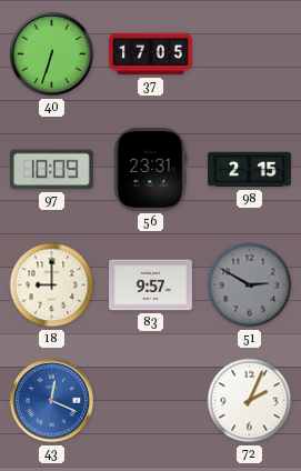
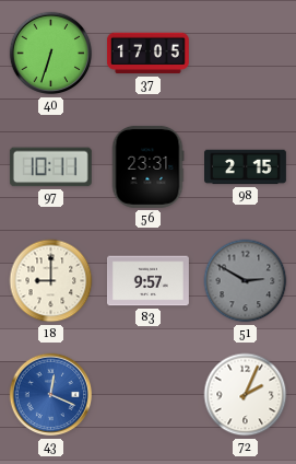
97: 10:09 -> 10:11 (50, 167)
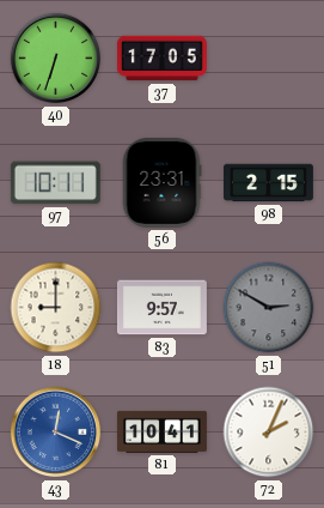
81: none -> 10:41 (163, 431)
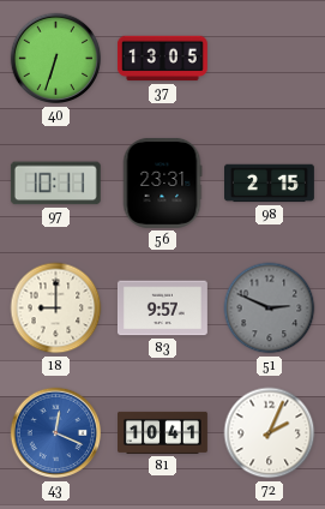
37: 17:05 -> 13:05 (162, 59)
51: 2:50 -> 2:49 (270, 309)
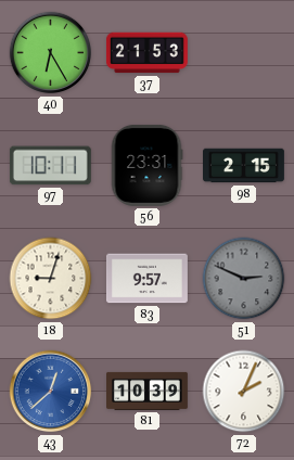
40: 6:33 -> 6:25 (51, 53)
37: 13:05 -> 21:53 (146, 53)
18: 9:00 -> 9:03 (51, 279)
43: 12:19 -> 12:38 (51, 392)
81: 10:41 -> 10:39 (148, 391)
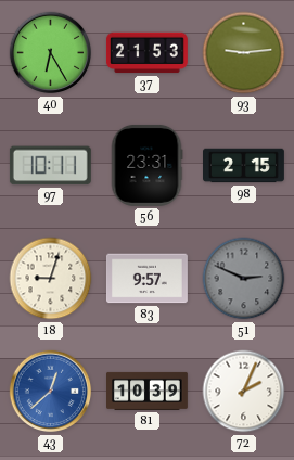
93: none -> 9:14 (244, 53)
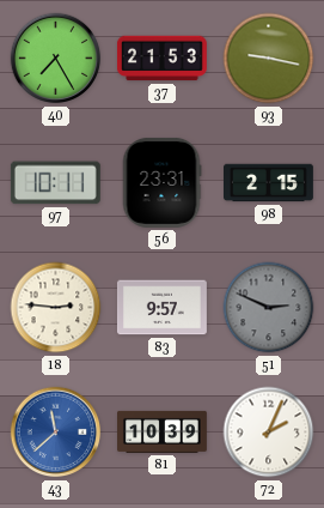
40: 6:25 -> 7:25 (56, 59)
93: 9:14 -> 9:17 (269, 59)
18: 9:03 -> 2:46 (56, 308)
43: 12:38 -> 11:38 (56, 433)
